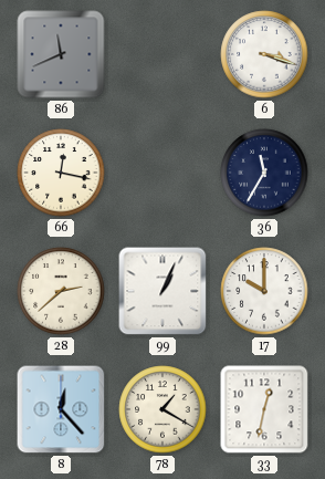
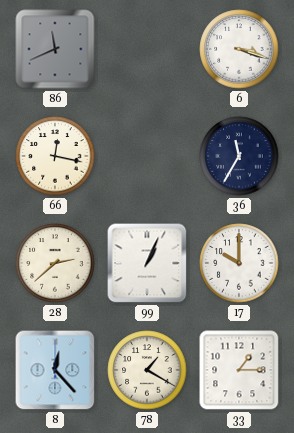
33: 12:32 -> 1:15 (239, 370)
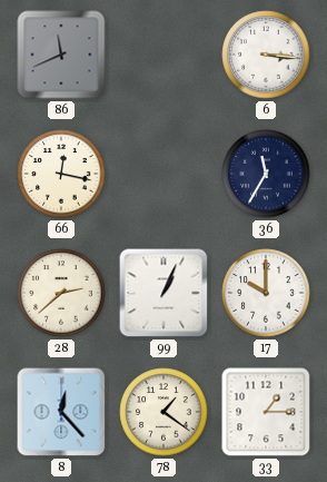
6: 3:18 -> 3:16 (266, 55)
78: 1:20 -> 1:21 (163, 412)
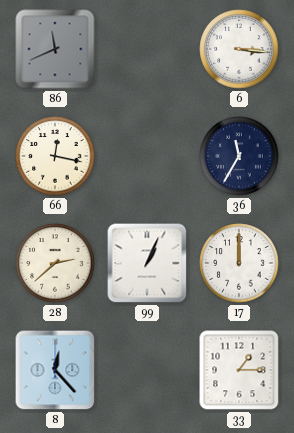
17: 10:00 -> 12:00 (239, 263)
78: 1:21 -> none (163, 412)
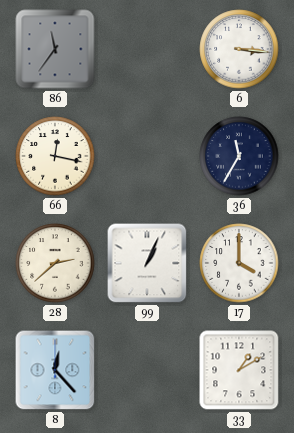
86: 11:41 -> 11:36 (55, 49)
17: 12:00 -> 4:00 (239, 263)
33: 1:15 -> 1:10 (239, 370)
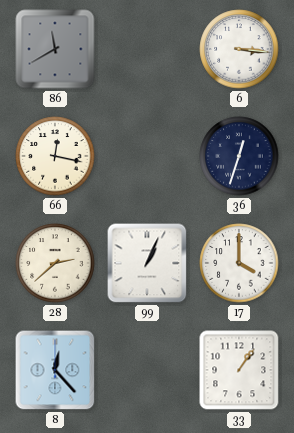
86: 11:36 -> 11:40 (55, 49)
36: 11:35 -> 12:33 (239, 156)
33: 1:10 -> 1:06 (239, 370)
